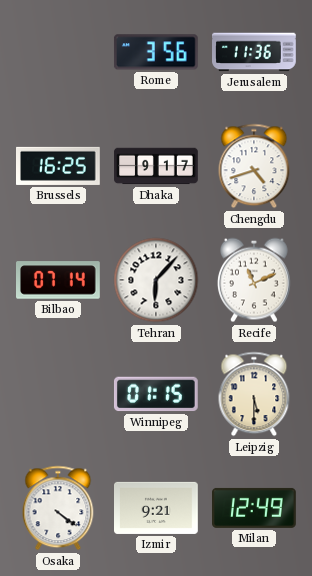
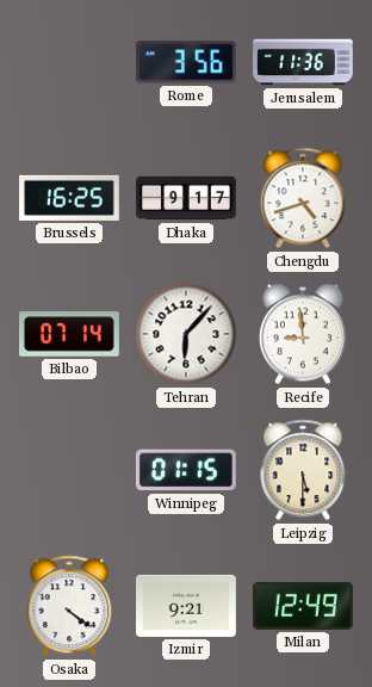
Recife: 11:11 -> 8:59 (304, 334)
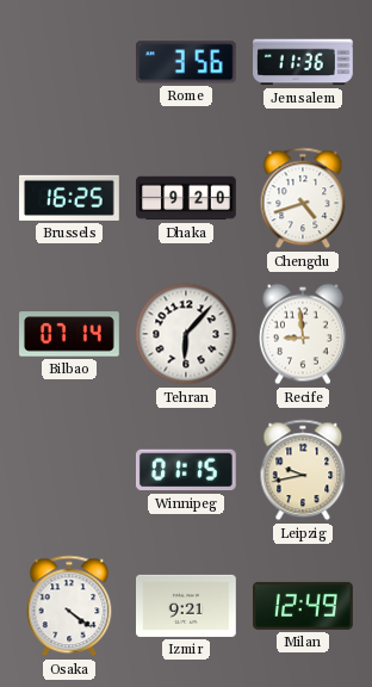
Dhaka: 9:17 -> 9:20 (186, 198)
Leipzig: 5:30 -> 9:43 (303, 470)
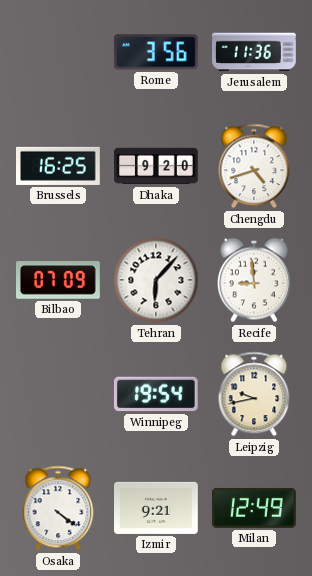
Bilbao: 07:14 -> 07:09 (59, 280)
Winnipeg: 01:15 -> 19:54 (156, 394)
